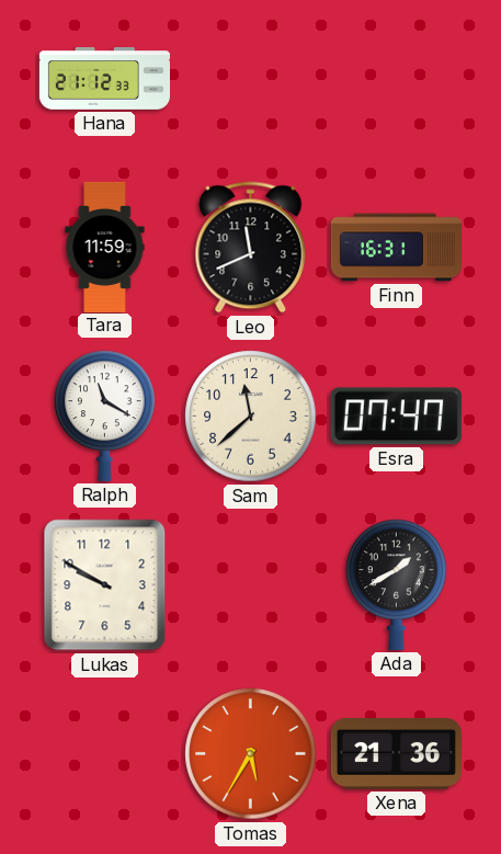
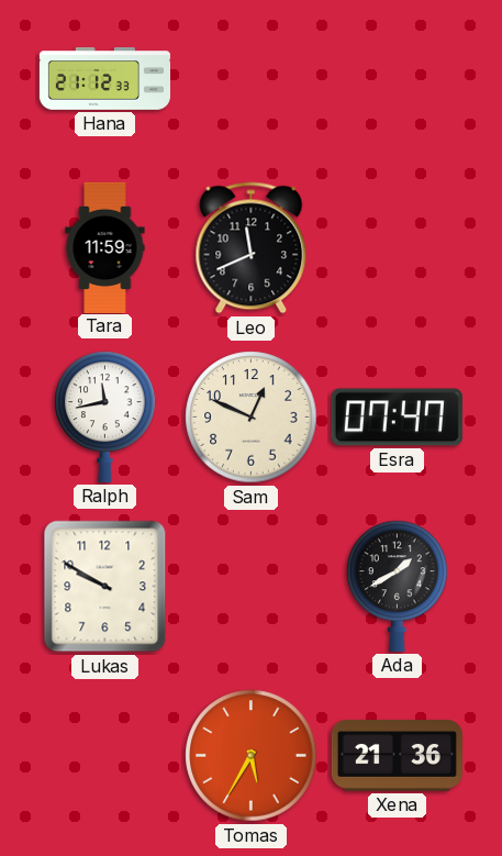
Finn: 16:31 -> none (396, 248)
Ralph: 11:20 -> 11:43 (105, 416)
Sam: 11:38 -> 12:49 (252, 418)
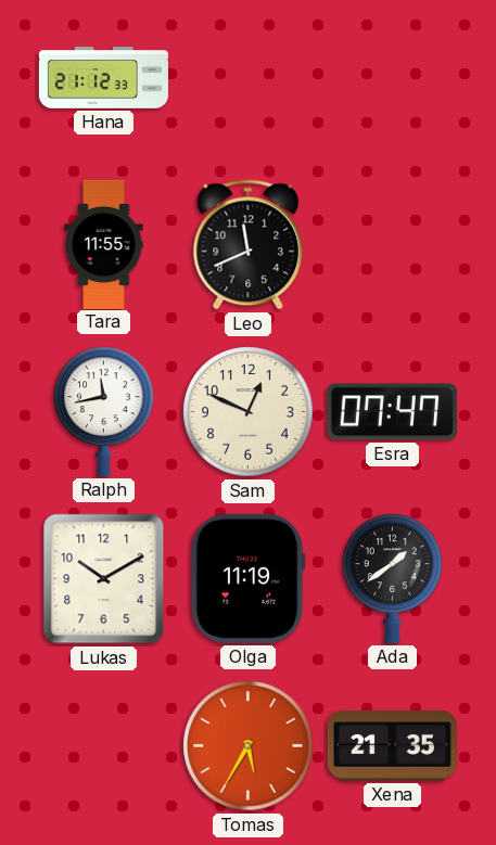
Tara: 11:59 -> 11:55 (104, 244)
Lukas: 9:50 -> 10:10 (104, 579)
Olga: none -> 11:19 (247, 578)
Ada: 1:40 -> 1:39 (393, 578)
Xena: 21:36 -> 21:35 (392, 746)
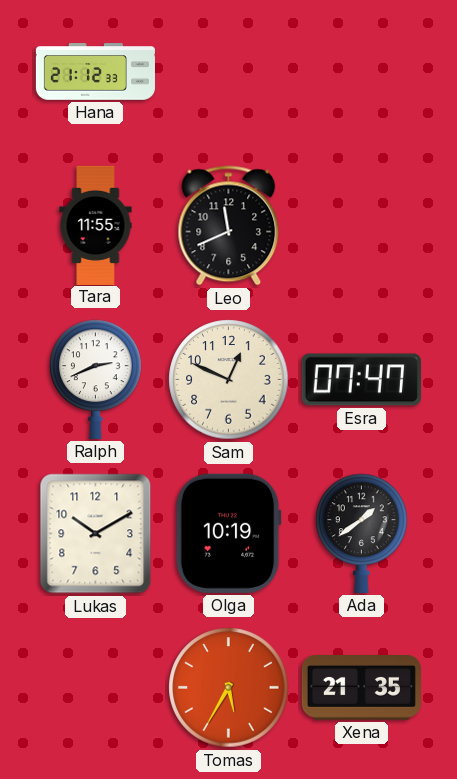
Ralph: 11:43 -> 2:41 (96, 379)
Olga: 11:19 -> 10:19 (228, 533)
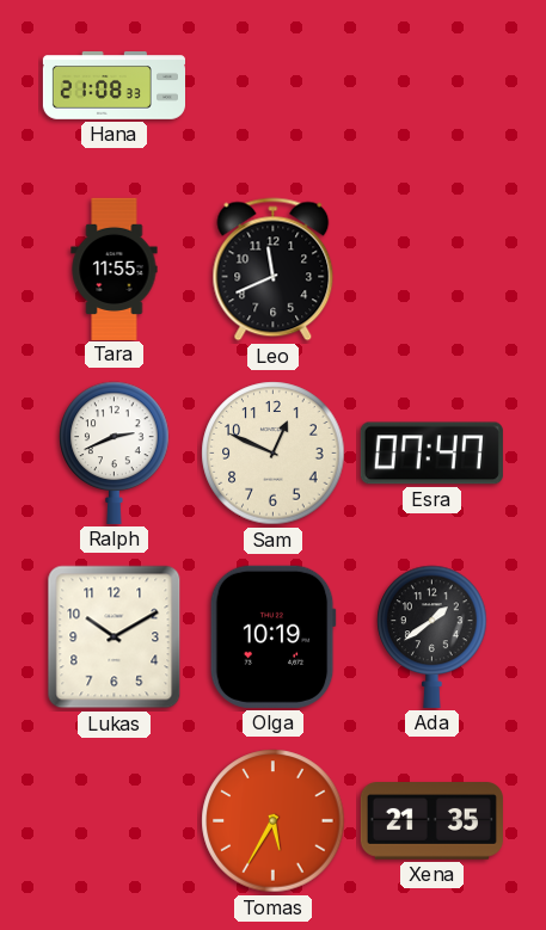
Hana: 21:12 -> 21:08 (114, 86)
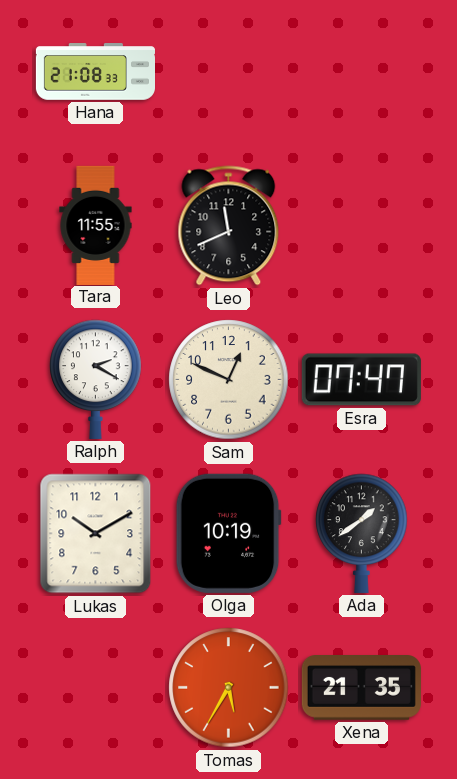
Ralph: 2:41 -> 2:20 (96, 379)
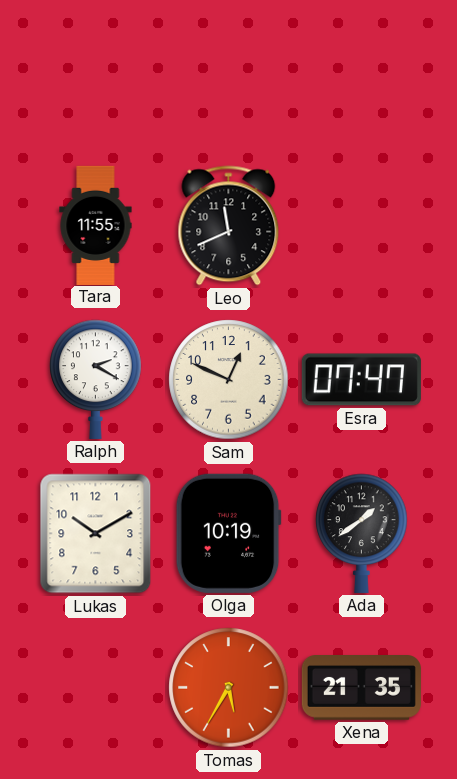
Hana: 21:08 -> none (95, 72)
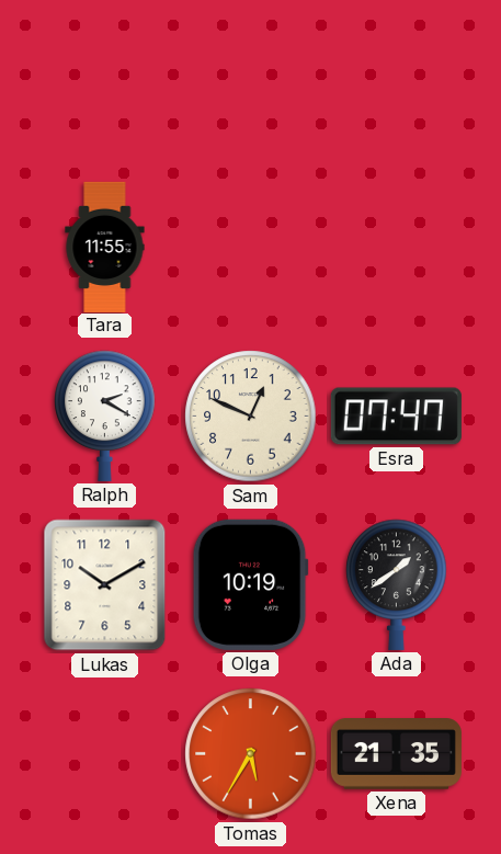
Leo: 11:41 -> none (229, 226)
